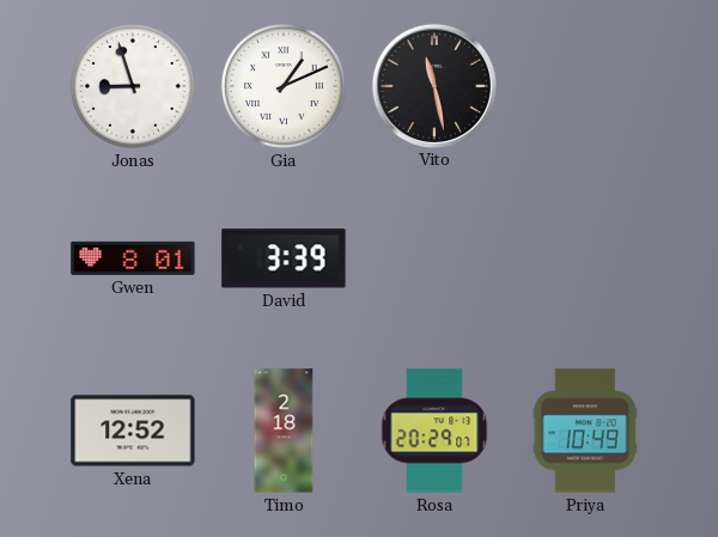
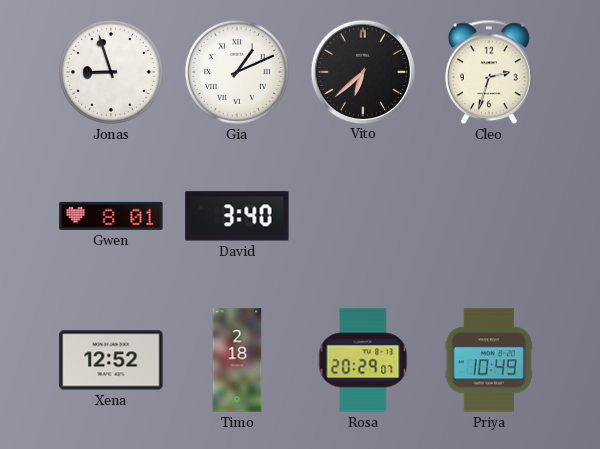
Vito: 11:28 -> 6:38 (362, 71)
Cleo: none -> 2:33 (489, 72)
David: 3:39 -> 3:40 (237, 216)
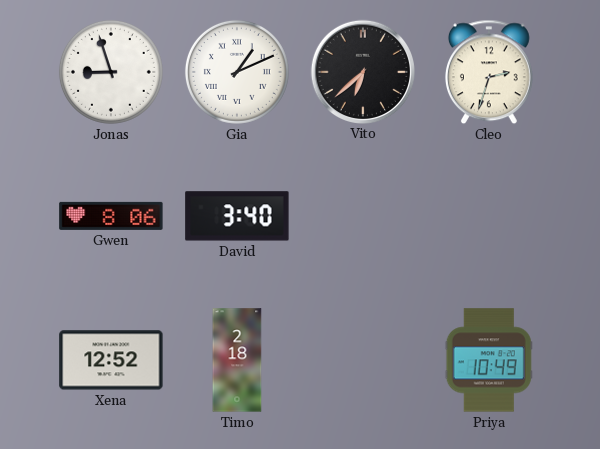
Gwen: 8:01 -> 8:06 (111, 216)
Rosa: 20:29 -> none (363, 360)
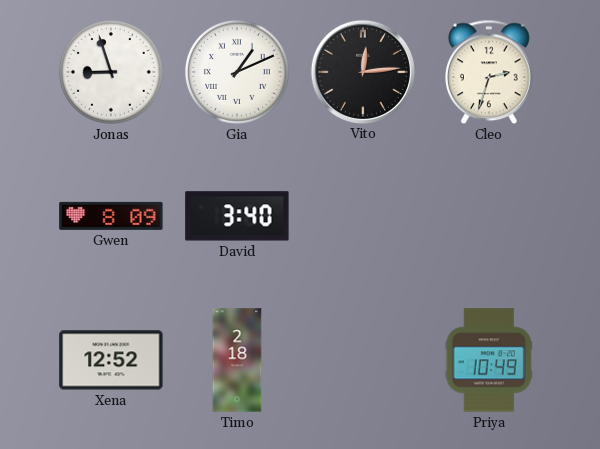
Vito: 6:38 -> 12:14 (362, 71)
Gwen: 8:06 -> 8:09 (111, 216)
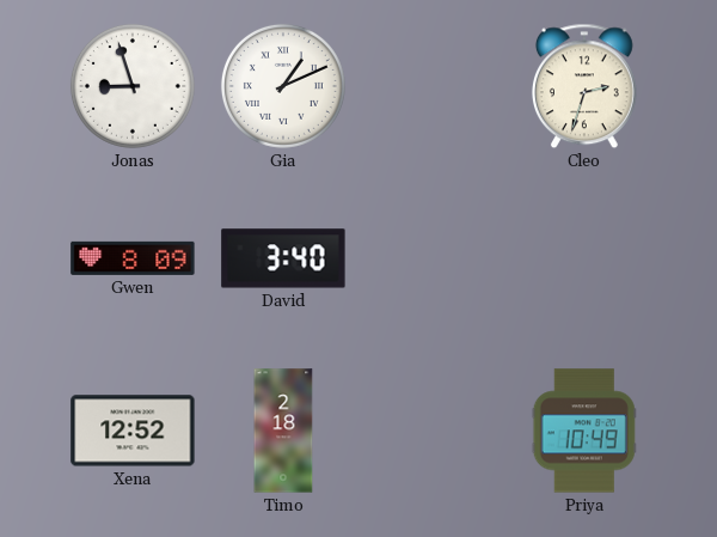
Vito: 12:14 -> none (362, 71)
